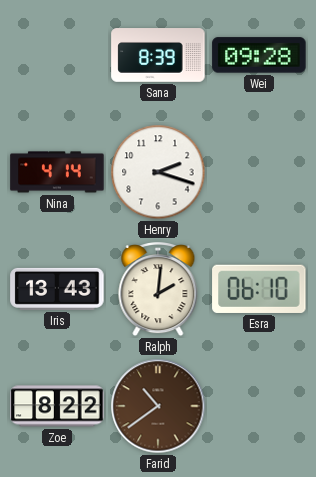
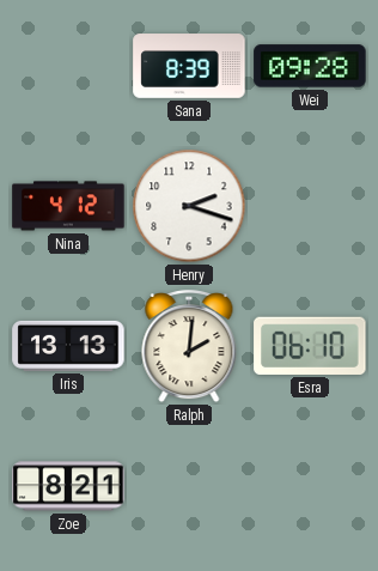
Nina: 4:14 -> 4:12 (68, 206)
Iris: 13:43 -> 13:13 (68, 346)
Zoe: 8:22 -> 8:21 (68, 486)
Farid: 10:39 -> none (158, 406)
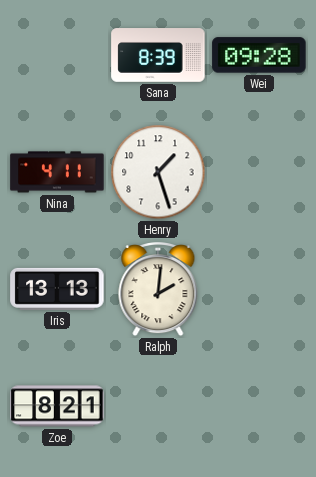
Nina: 4:12 -> 4:11 (57, 172)
Henry: 2:18 -> 1:27 (158, 172)
Esra: 06:10 -> none (310, 346)
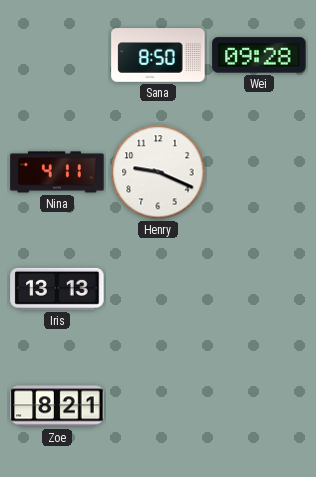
Sana: 8:39 -> 8:50 (158, 55)
Henry: 1:27 -> 9:19 (158, 172)
Ralph: 2:01 -> none (158, 290)
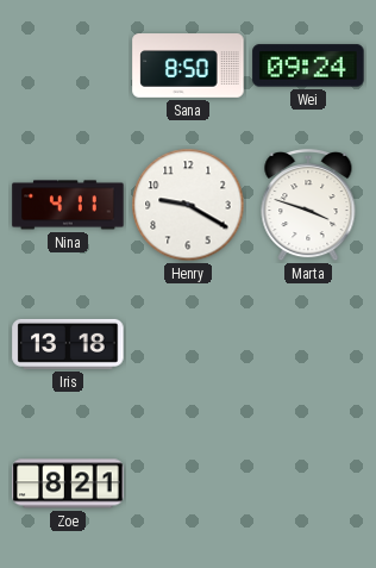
Wei: 09:28 -> 09:24 (308, 65)
Henry: 9:19 -> 9:20 (188, 205)
Marta: none -> 3:48 (308, 206)
Iris: 13:13 -> 13:18 (68, 344)
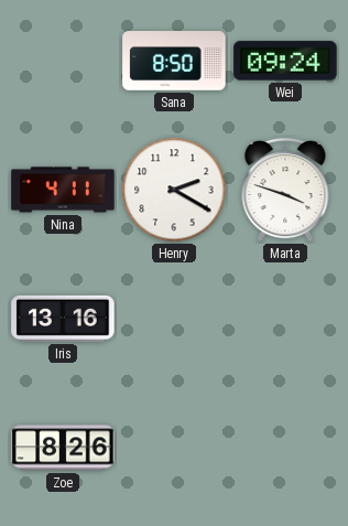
Henry: 9:20 -> 2:20 (174, 190)
Iris: 13:18 -> 13:16 (63, 319)
Zoe: 8:21 -> 8:26 (63, 448)
